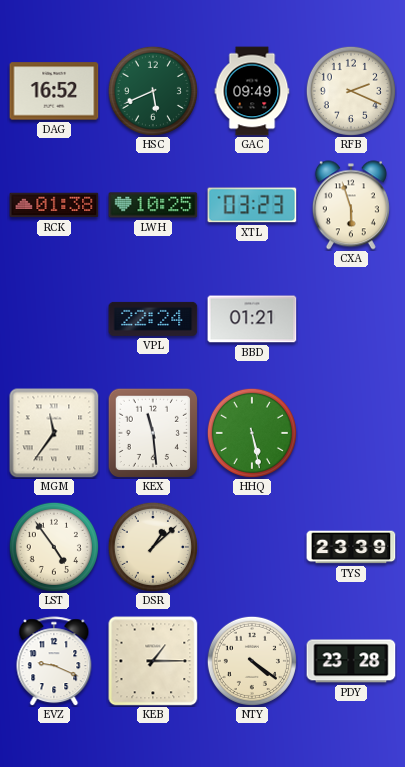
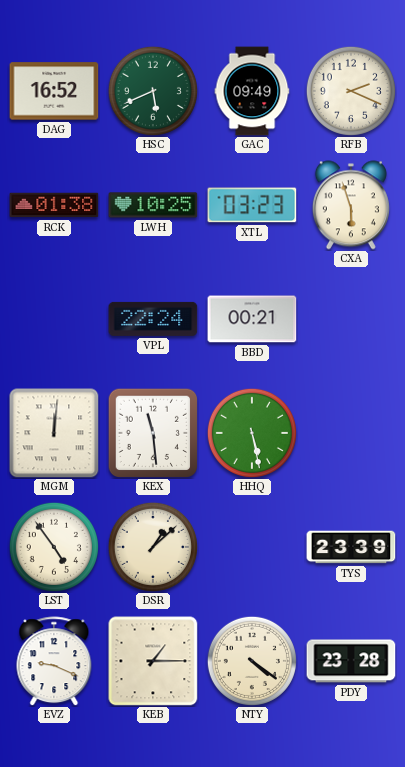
BBD: 01:21 -> 00:21 (252, 319)
MGM: 11:36 -> 12:01 (54, 433)
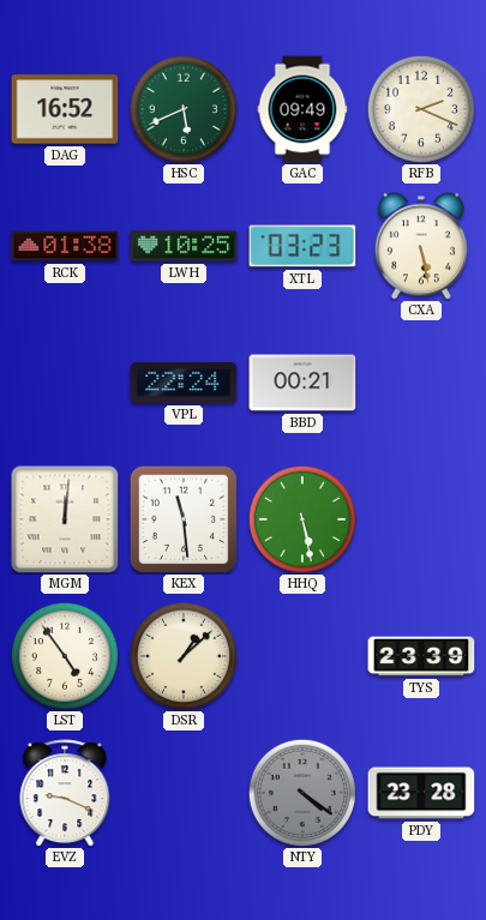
CXA: 5:57 -> 5:28 (421, 246)
KEB: 1:15 -> none (153, 661)
NTY dial: cream -> grey (302, 793)
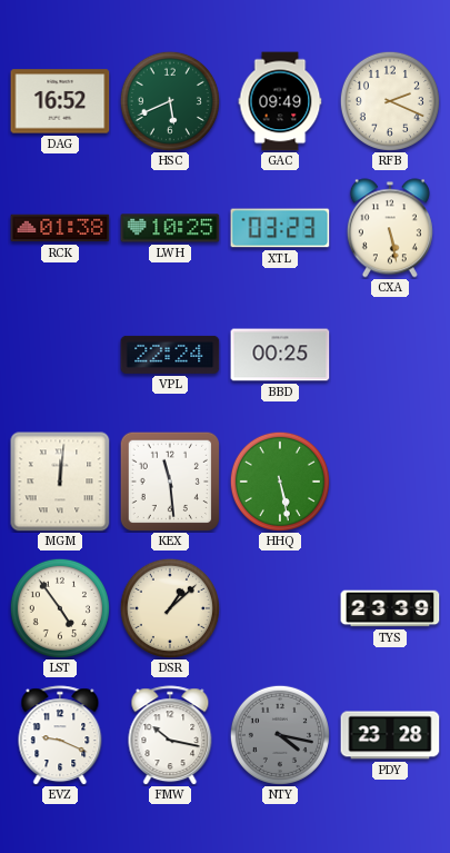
BBD: 00:21 -> 00:25 (280, 355)
FMW: none -> 10:17 (170, 735)
NTY: 4:21 -> 4:17 (280, 735)
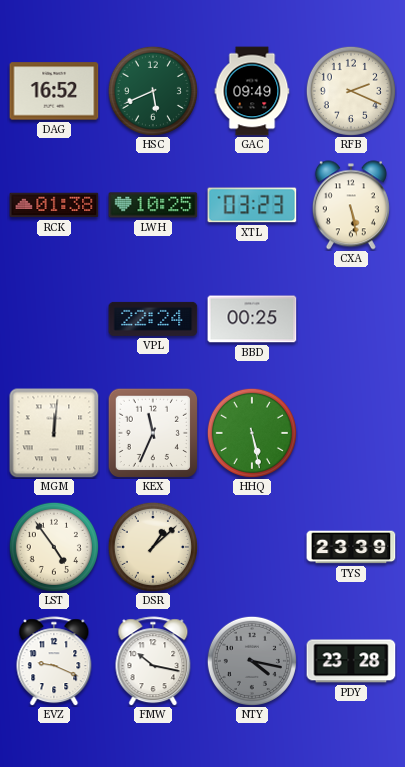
KEX: 11:29 -> 11:34 (152, 432)
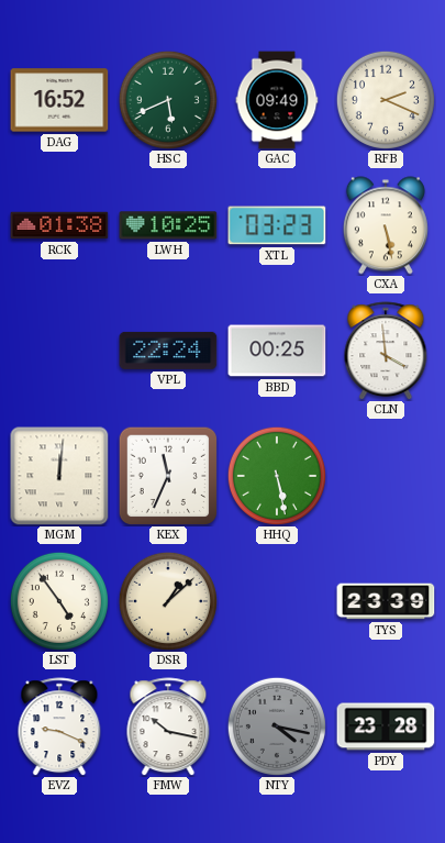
CLN: none -> 3:59 (386, 351)
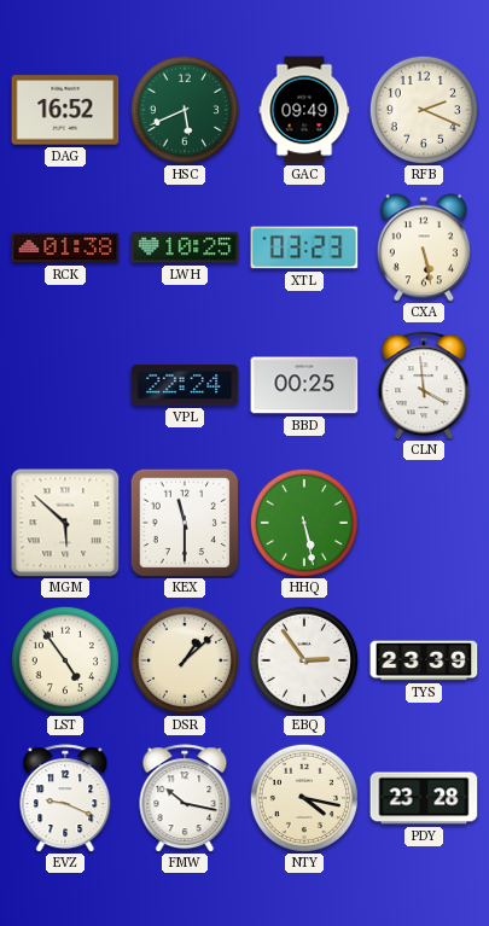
MGM: 12:01 -> 5:52 (65, 523)
KEX: 11:34 -> 11:30 (184, 522)
EBQ: none -> 2:54 (304, 660)
NTY dial: grey -> cream (304, 798)
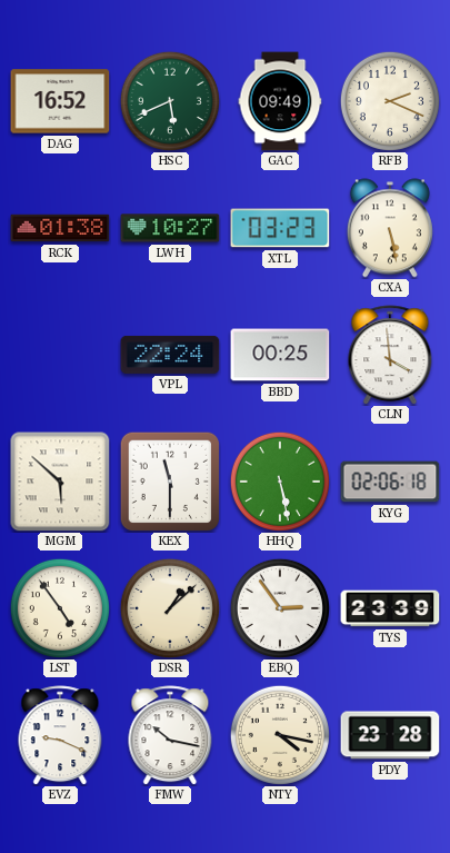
LWH: 10:25 -> 10:27 (170, 228)
KYG: none -> 02:06 (390, 482)
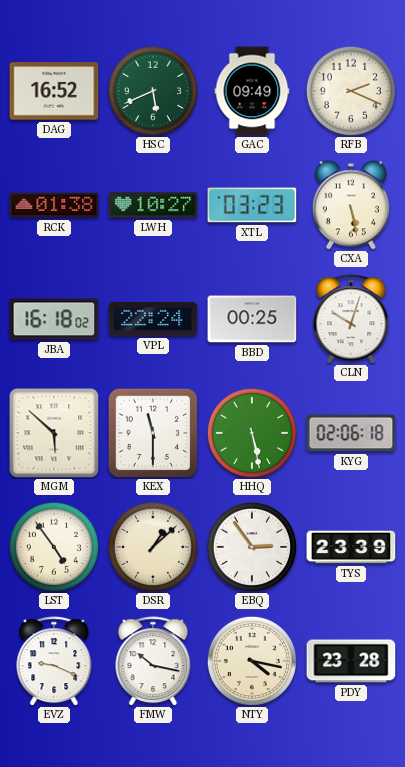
JBA: none -> 16:18 (54, 319)
CLN: 3:59 -> 10:03 (351, 319)
